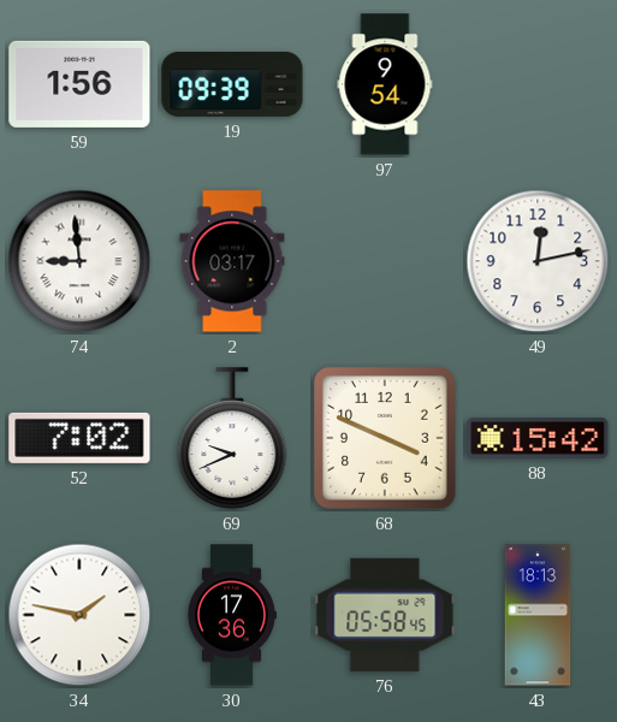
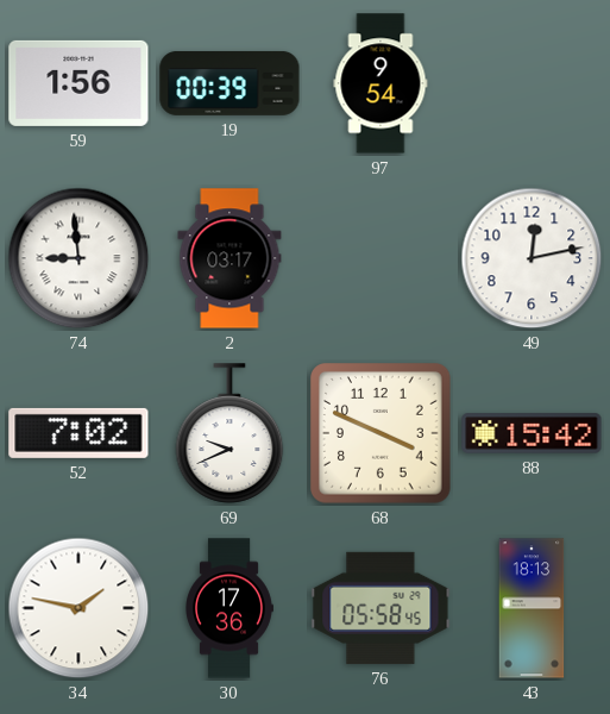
19: 09:39 -> 00:39 (229, 83)
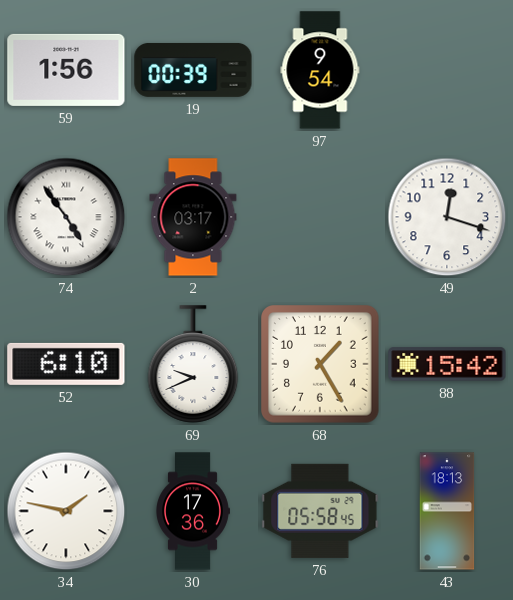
74: 8:59 -> 4:54 (66, 217)
49: 12:13 -> 12:18 (447, 217)
52: 7:02 -> 6:10 (66, 364)
68: 3:49 -> 1:25 (320, 364)
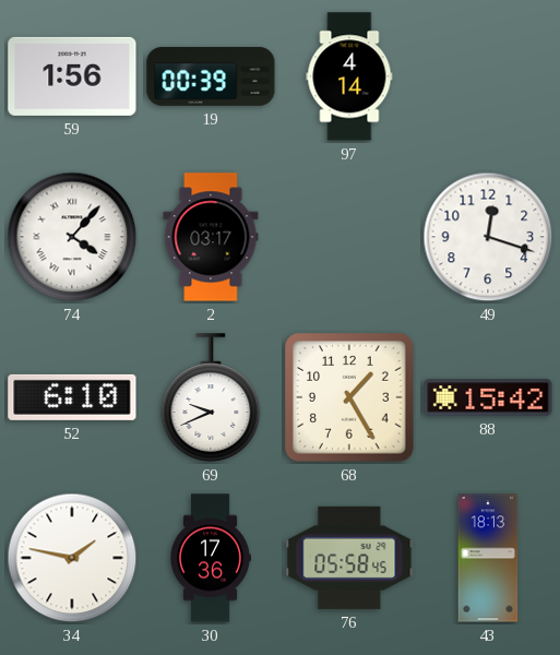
97: 9:54 -> 4:14 (349, 76)
74: 4:54 -> 4:07 (72, 237)
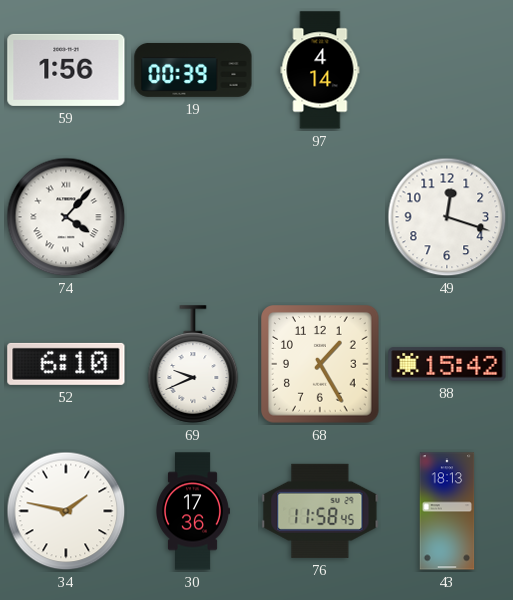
2: 03:17 -> none (211, 237)
76: 05:58 -> 11:58 (320, 511)
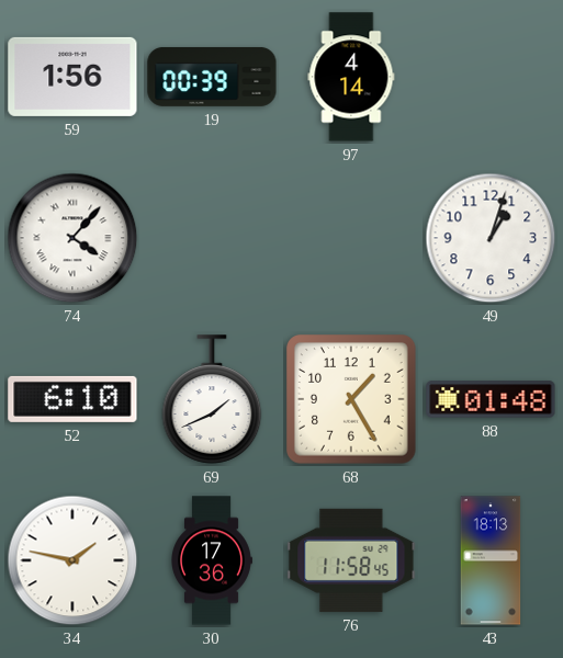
49: 12:18 -> 1:03 (491, 238)
69: 9:41 -> 1:41 (212, 399)
88: 15:42 -> 01:48 (491, 399)
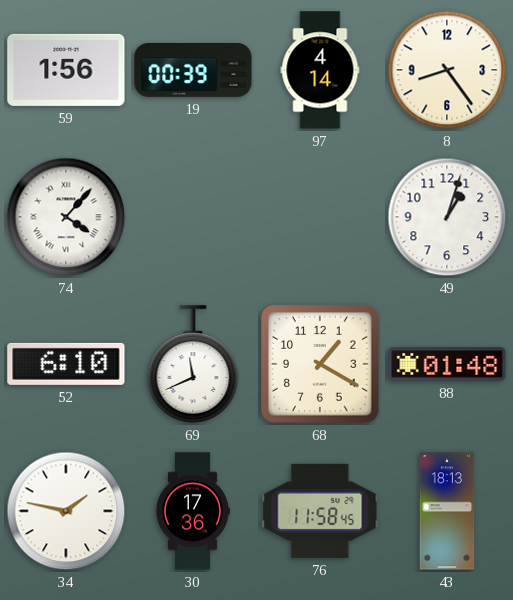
8: none -> 8:24 (447, 70)
69: 1:41 -> 11:41 (193, 364)
68: 1:25 -> 1:20 (320, 364)
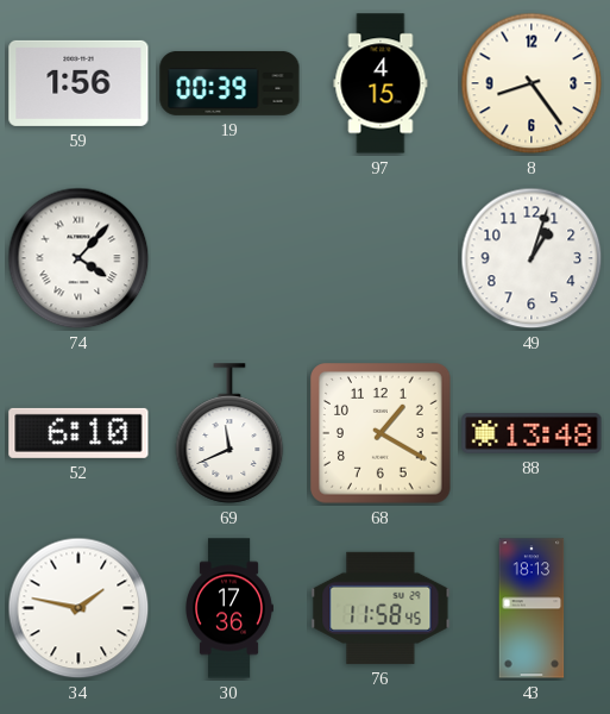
97: 4:14 -> 4:15 (381, 83)
88: 01:48 -> 13:48 (532, 433)
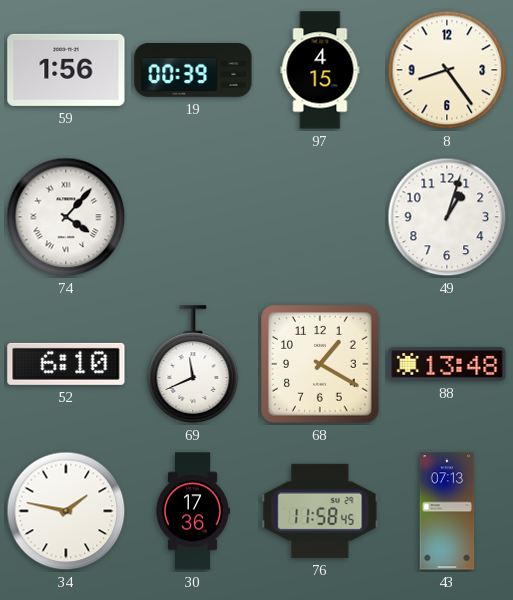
43: 18:13 -> 07:13 (447, 511)
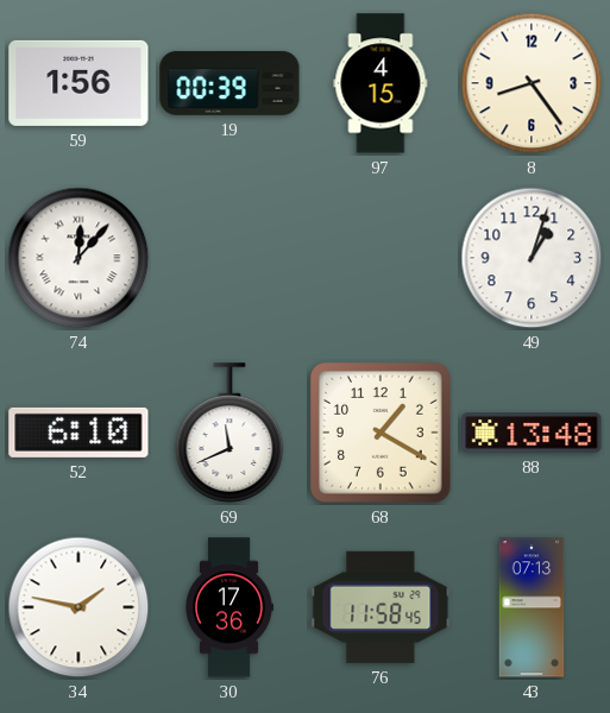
74: 4:07 -> 12:07 (78, 258)
